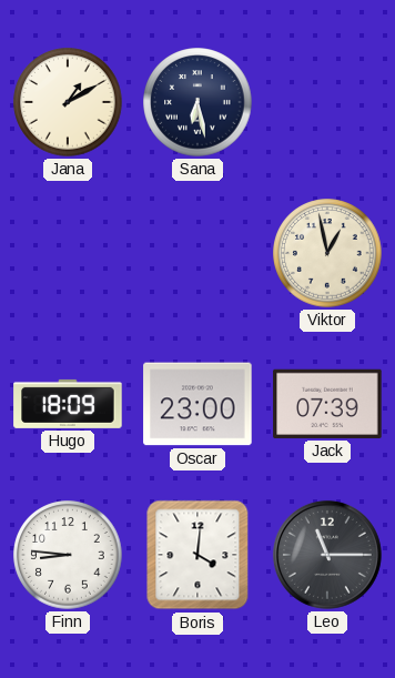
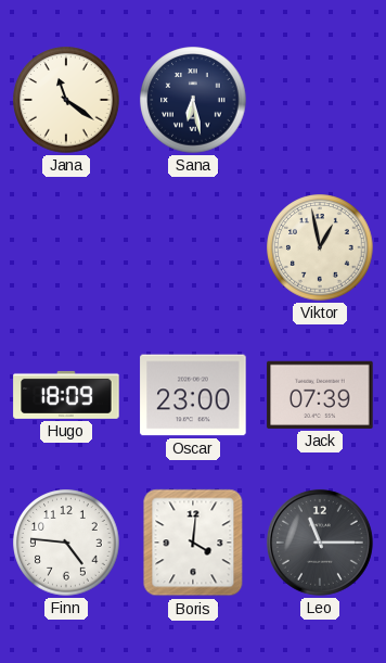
Jana: 1:10 -> 11:21 (66, 100)
Finn: 8:46 -> 4:46 (66, 543)
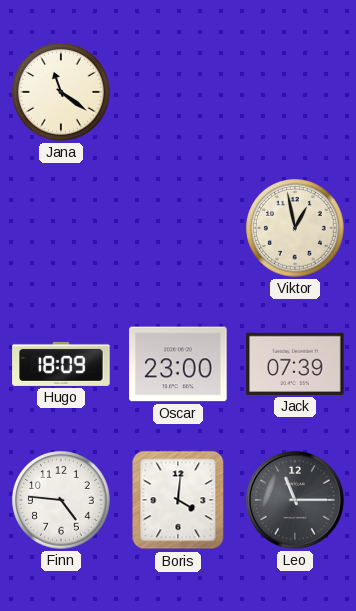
Sana: 6:28 -> none (193, 100)
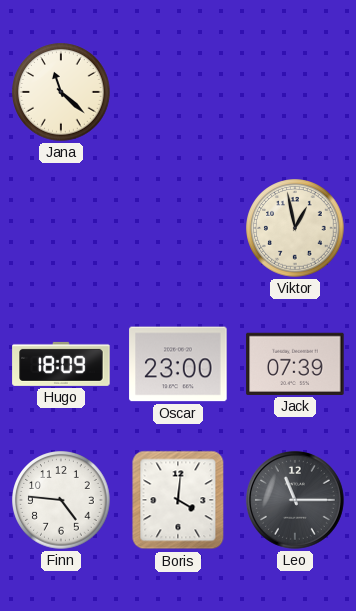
Jana: 11:21 -> 11:22 (61, 92)
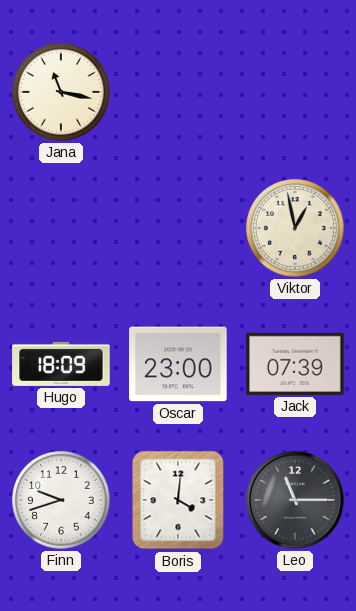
Jana: 11:22 -> 11:17 (61, 92)
Finn: 4:46 -> 9:42 (61, 500)
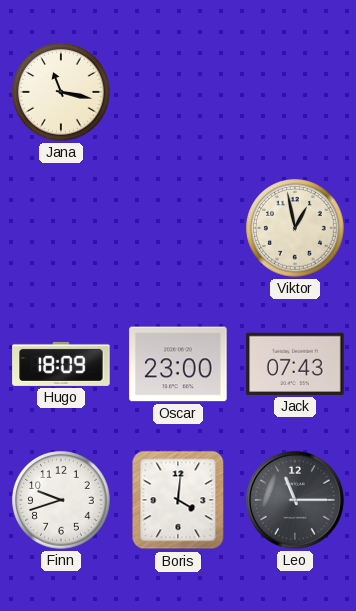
Jack: 07:39 -> 07:43 (295, 364)
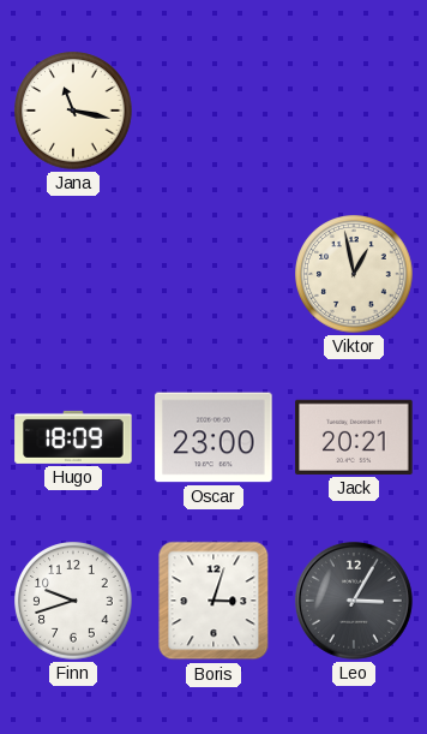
Jack: 07:43 -> 20:21 (354, 437)
Boris: 4:01 -> 3:03 (213, 601)
Leo: 11:15 -> 3:05 (354, 601)
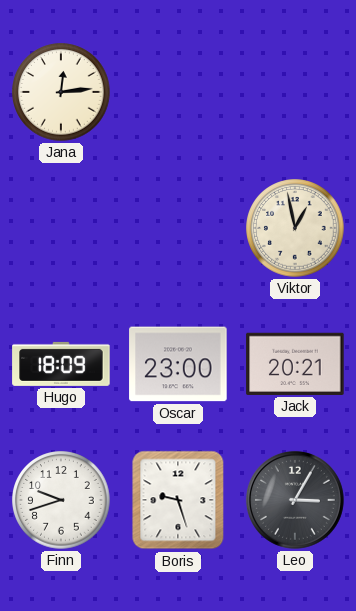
Jana: 11:17 -> 12:14 (61, 92)
Boris: 3:03 -> 9:27 (178, 500)
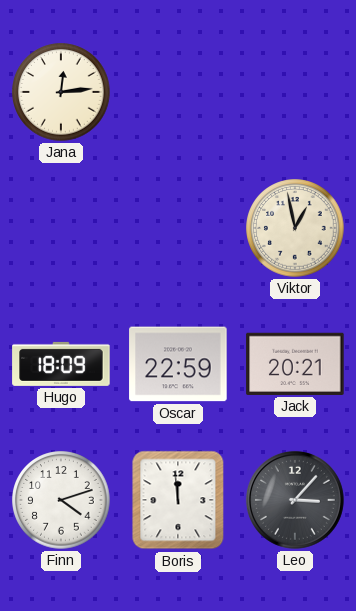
Oscar: 23:00 -> 22:59 (178, 364)
Finn: 9:42 -> 4:12 (61, 500)
Boris: 9:27 -> 11:59 (178, 500)
Leo: 3:05 -> 3:07 (295, 500)
